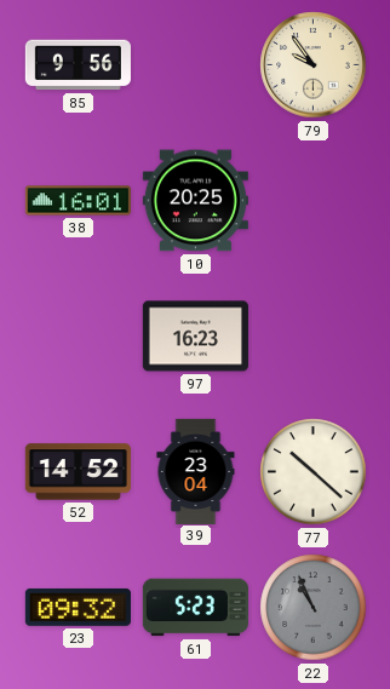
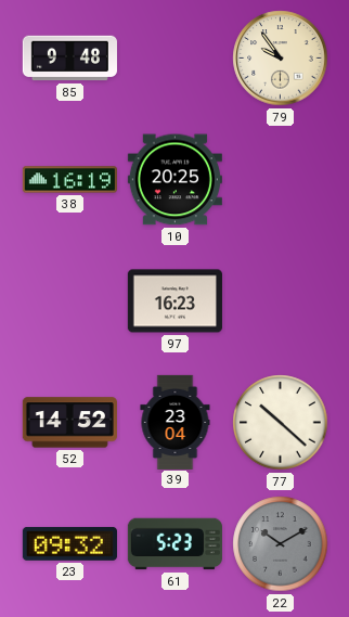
85: 9:56 -> 9:48 (69, 59)
38: 16:01 -> 16:19 (69, 180)
22: 10:56 -> 10:10 (281, 544)
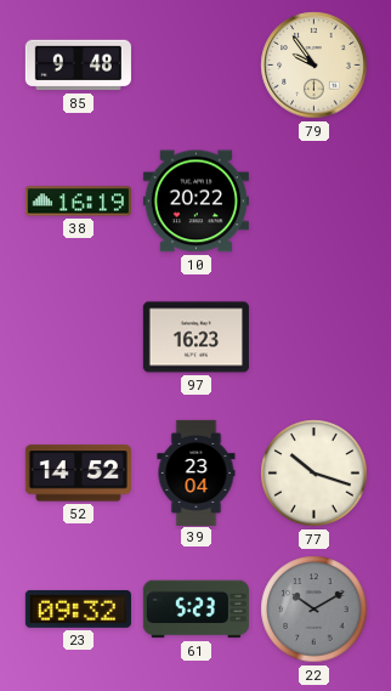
10: 20:25 -> 20:22 (195, 202)
77: 10:22 -> 10:18 (314, 474)
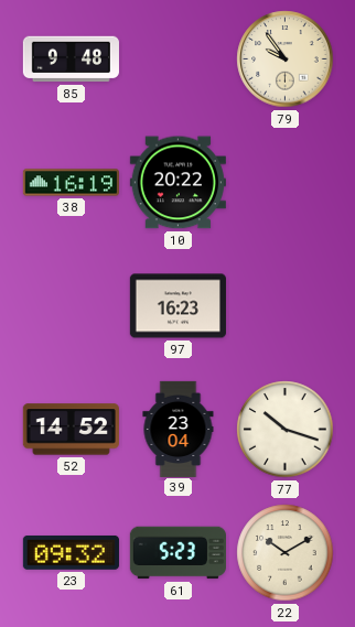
22 dial: grey -> cream (286, 553)
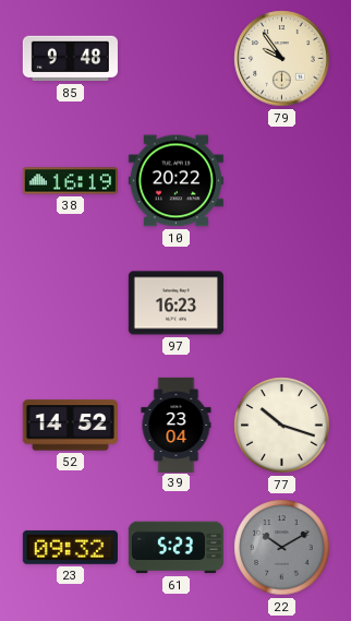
22 dial: cream -> grey (282, 548)
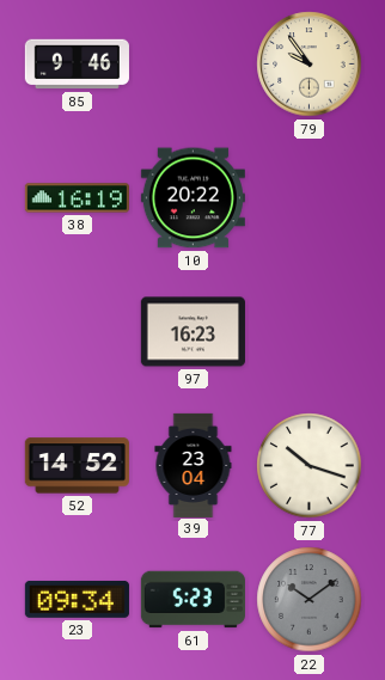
85: 9:48 -> 9:46 (77, 65)
23: 09:32 -> 09:34 (77, 599)
22: 10:10 -> 10:09 (310, 600)
